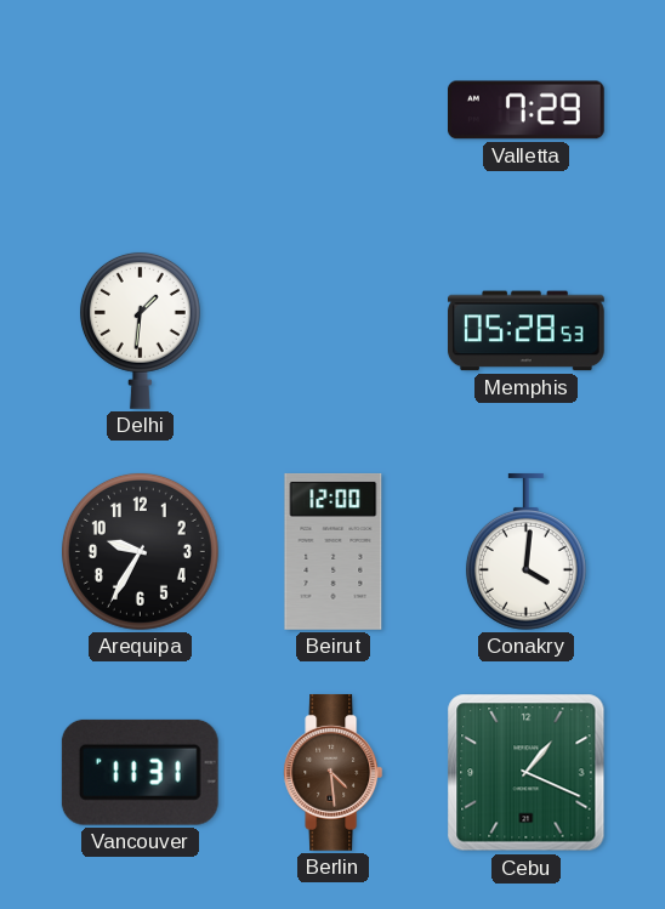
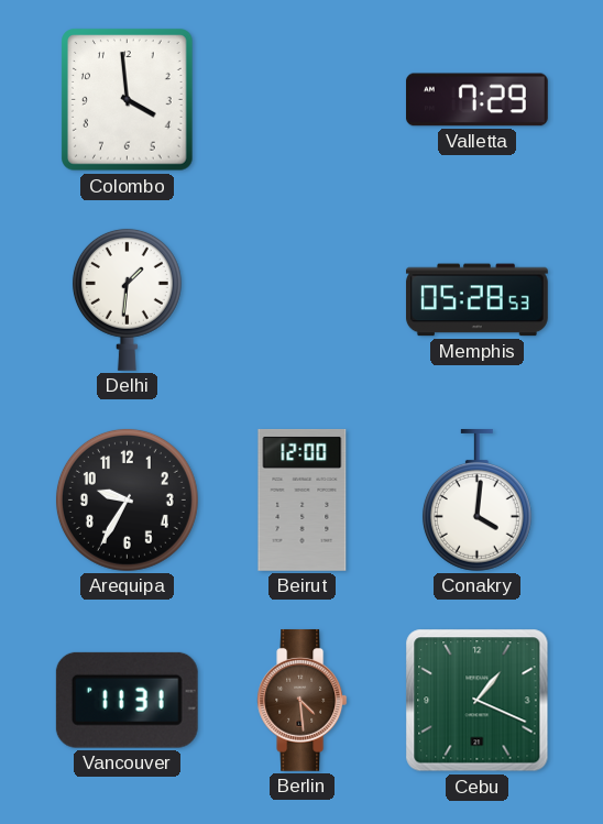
Colombo: none -> 3:59 (128, 100)
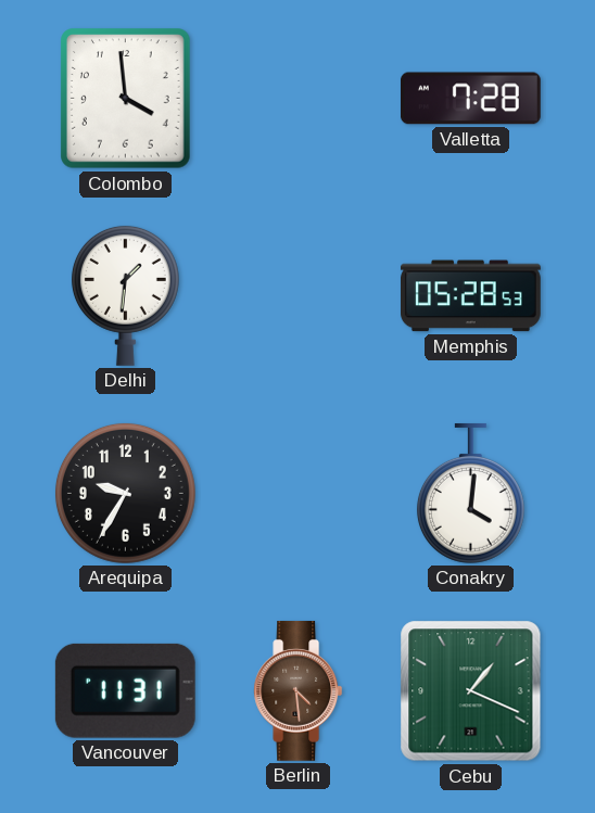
Valletta: 7:29 -> 7:28 (470, 99)
Beirut: 12:00 -> none (303, 499)
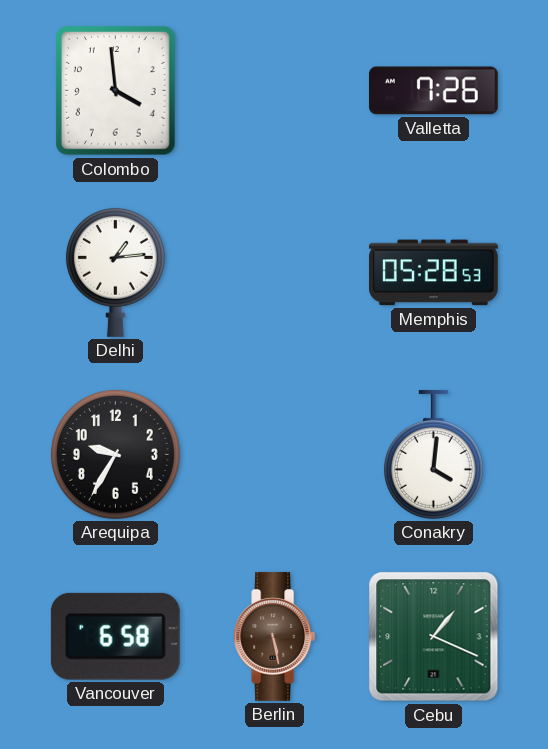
Valletta: 7:28 -> 7:26 (433, 91)
Delhi: 1:31 -> 1:14 (115, 272)
Vancouver: 11:31 -> 6:58 (115, 636)
Berlin: 4:29 -> 5:28 (275, 636)
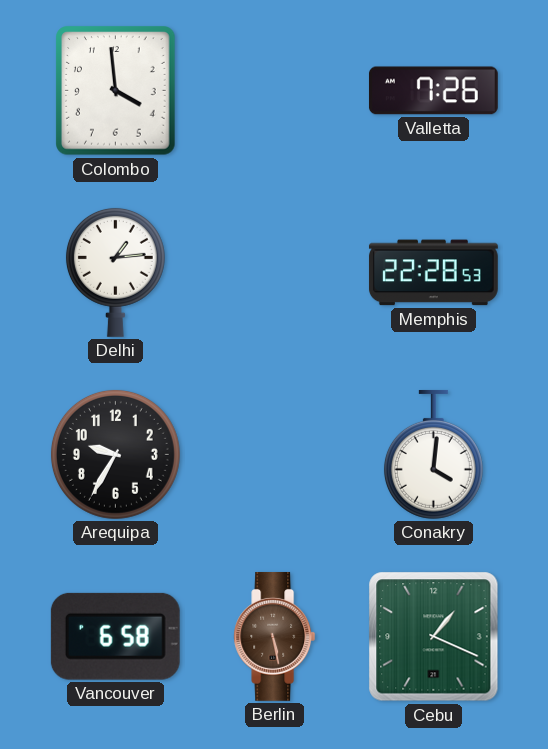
Memphis: 05:28 -> 22:28 (433, 273)
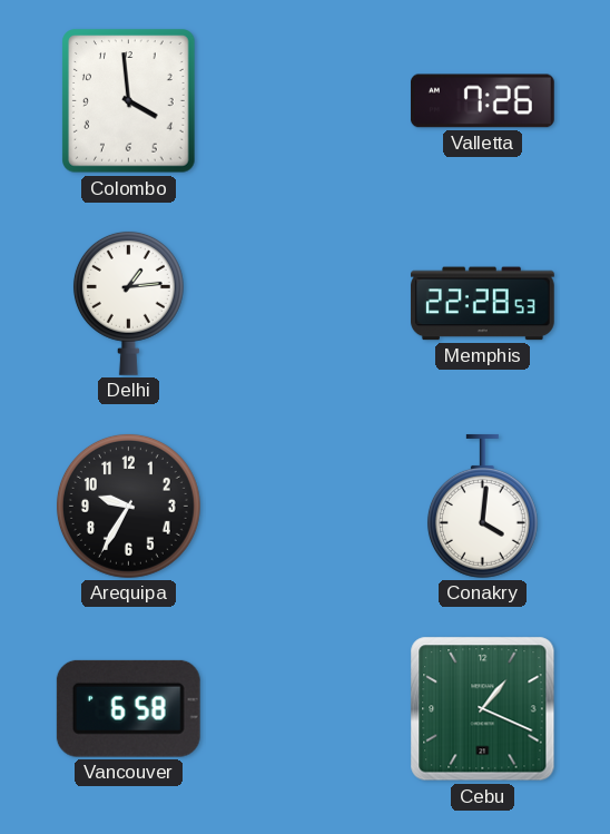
Berlin: 5:28 -> none (275, 636)
